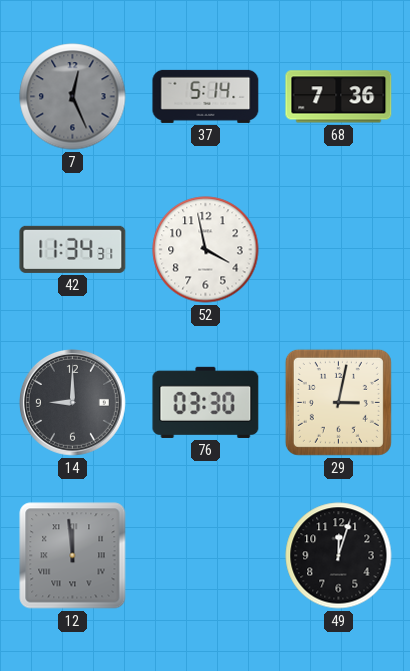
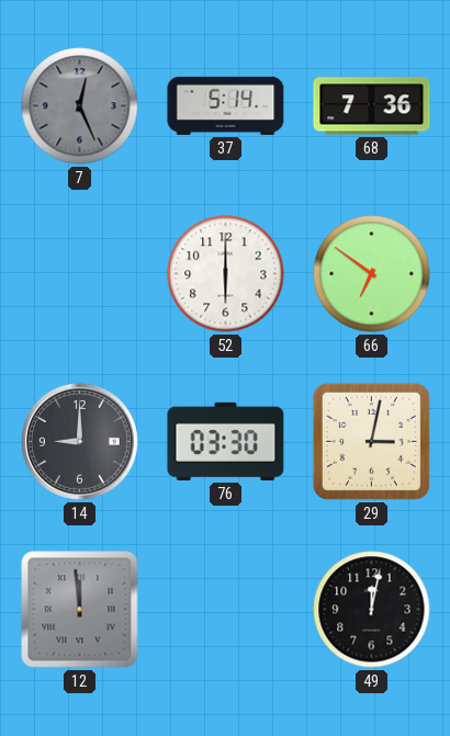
42: 11:34 -> none (73, 249)
52: 3:58 -> 6:00 (226, 274)
66: none -> 6:51 (372, 274)
49: 12:03 -> 12:02 (372, 610)
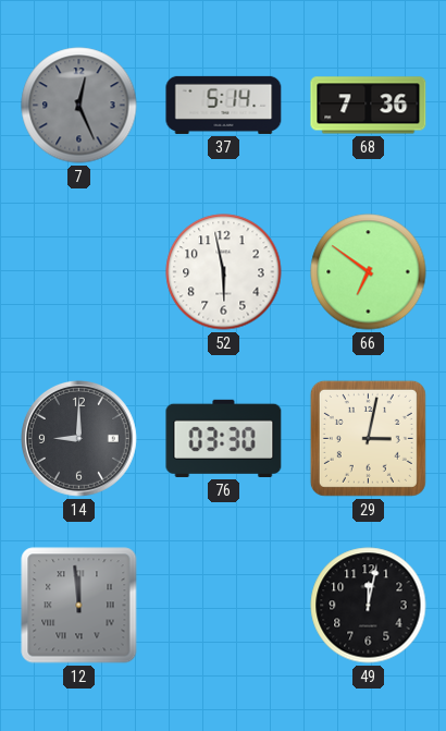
52: 6:00 -> 5:58 (224, 272)
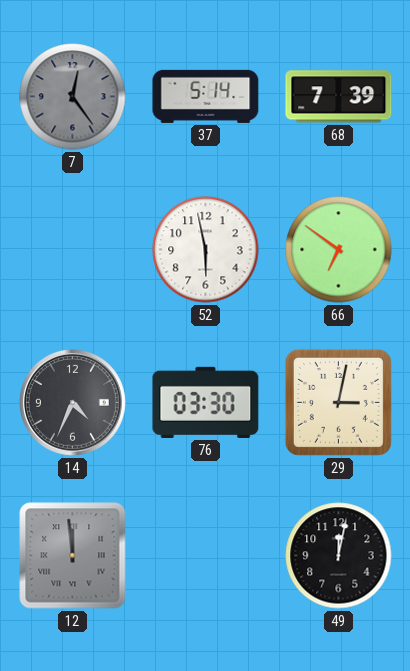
7: 12:26 -> 12:24 (73, 97)
68: 7:36 -> 7:39 (339, 97)
14: 9:00 -> 4:34 (72, 402)
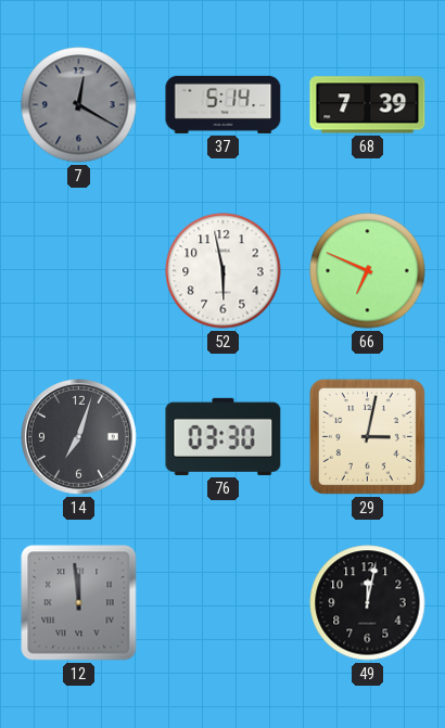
7: 12:24 -> 12:20 (79, 105)
66: 6:51 -> 6:49 (368, 271)
14: 4:34 -> 7:03 (78, 436)
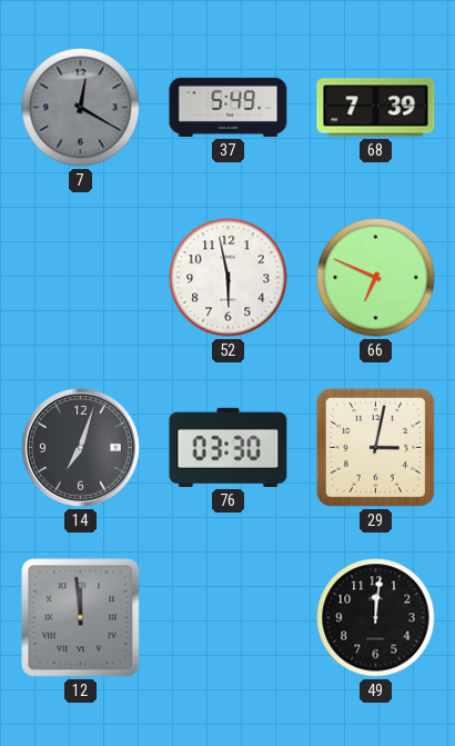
37: 5:14 -> 5:49 (229, 107)
49: 12:02 -> 12:01 (376, 618)
